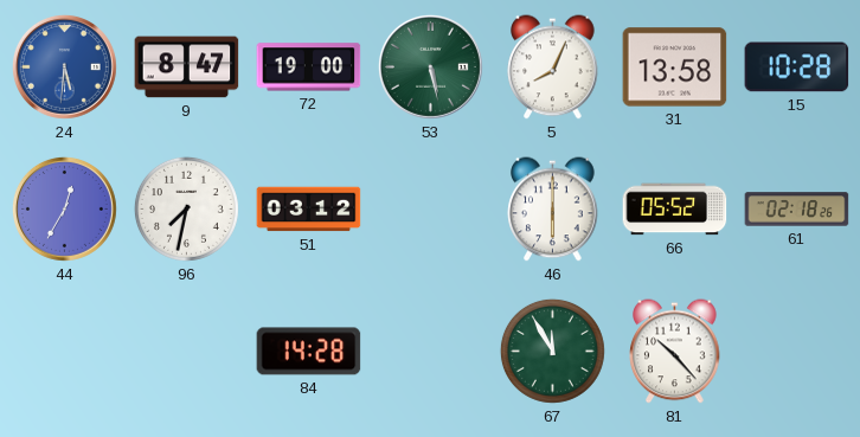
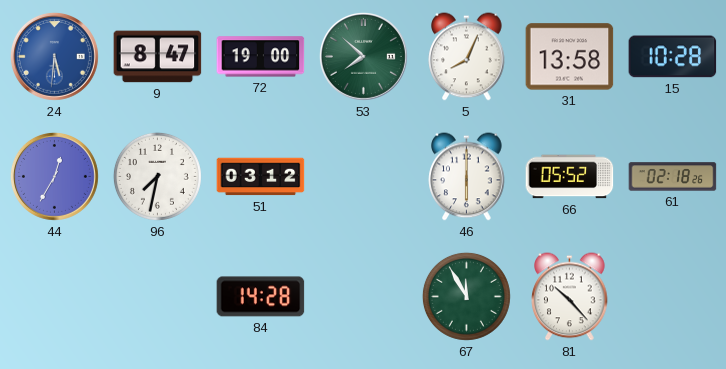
53: 5:28 -> 7:52 (363, 56)
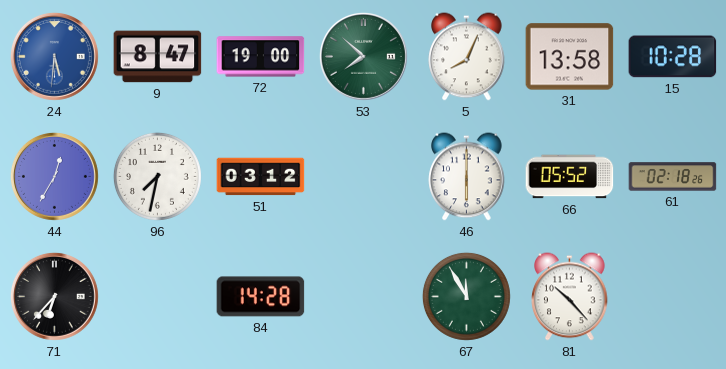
71: none -> 6:37 (54, 296)
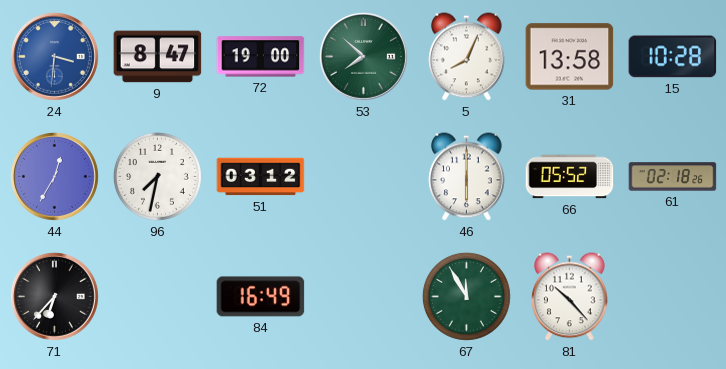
24: 5:31 -> 3:31 (54, 56)
84: 14:28 -> 16:49 (261, 297)
